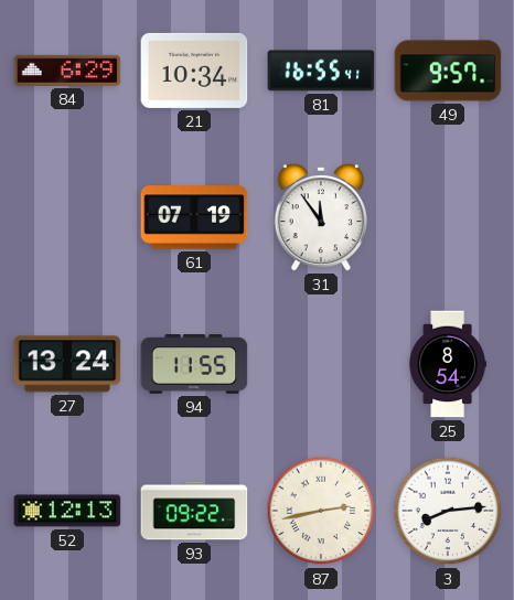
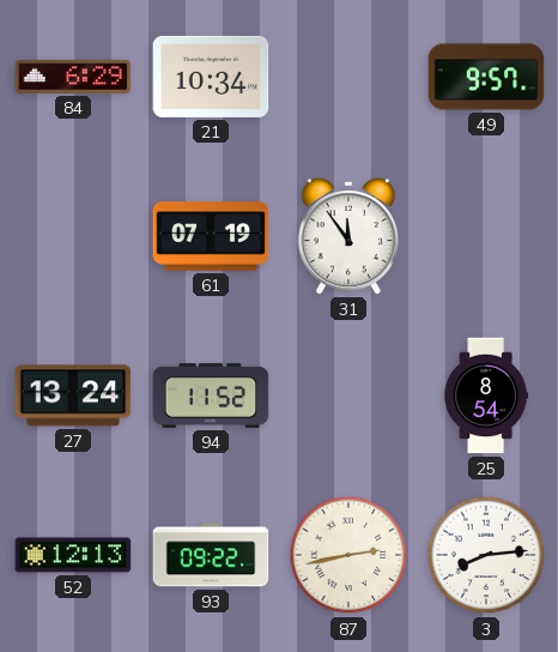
81: 16:55 -> none (321, 71)
94: 11:55 -> 11:52 (211, 397)
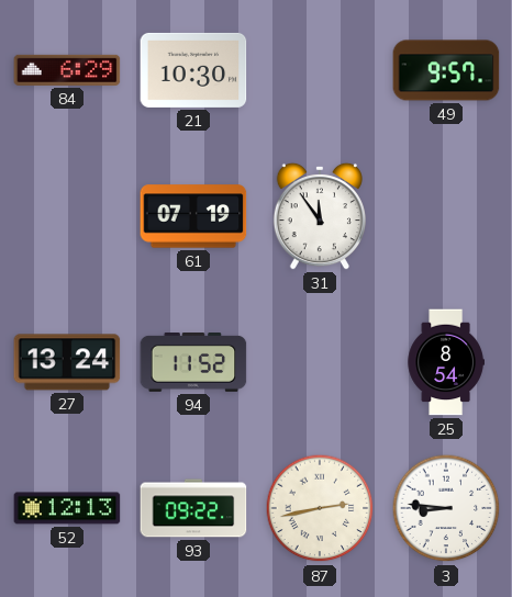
21: 10:34 -> 10:30 (193, 70)
3: 8:14 -> 8:46 (446, 508)
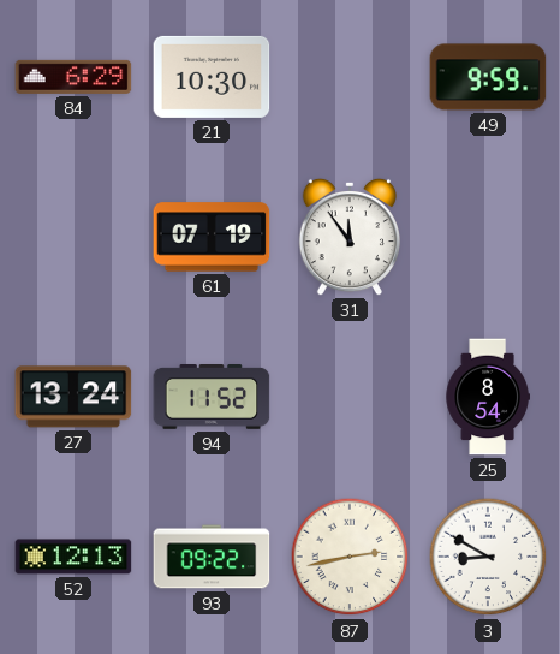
49: 9:57 -> 9:59 (488, 77)
3: 8:46 -> 8:50 (488, 557)
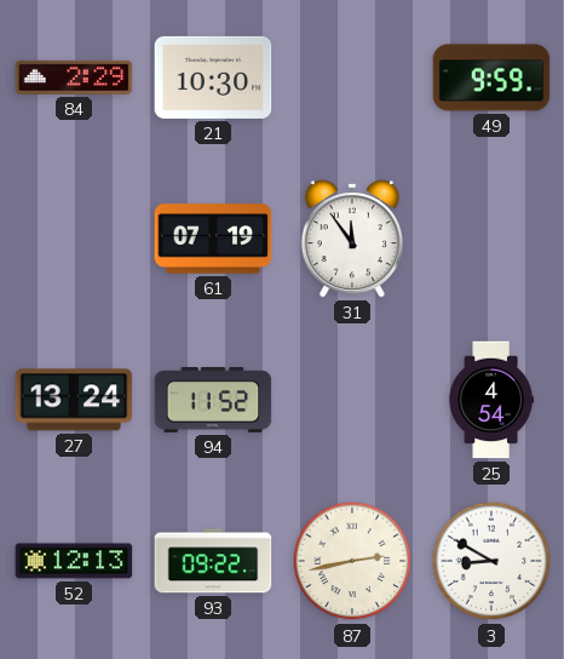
84: 6:29 -> 2:29 (74, 78)
25: 8:54 -> 4:54 (491, 400)
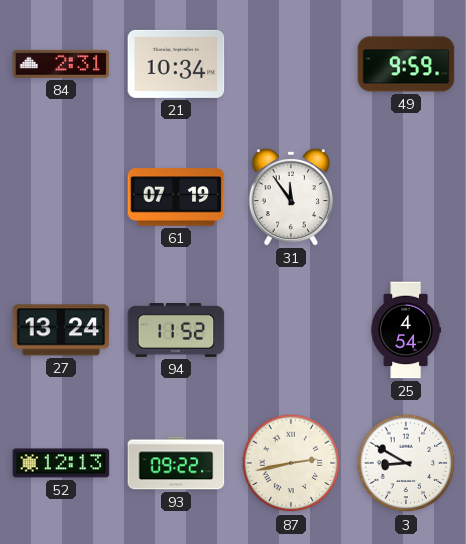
84: 2:29 -> 2:31 (61, 64)
21: 10:30 -> 10:34 (176, 64)
